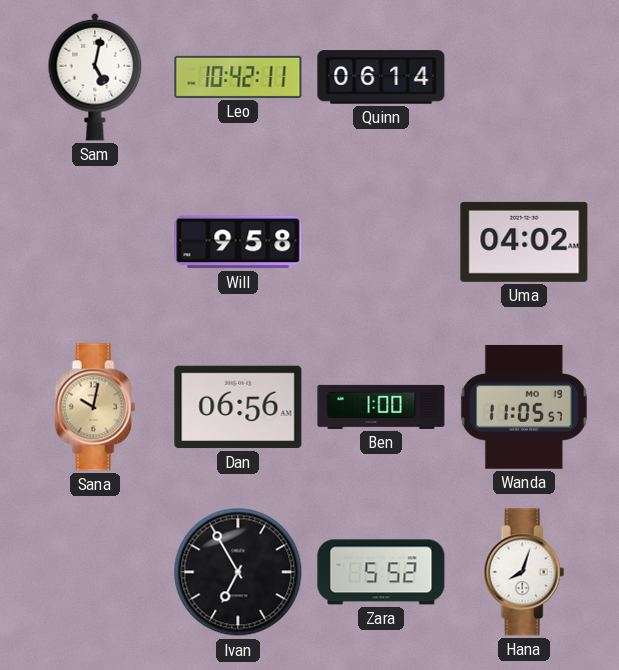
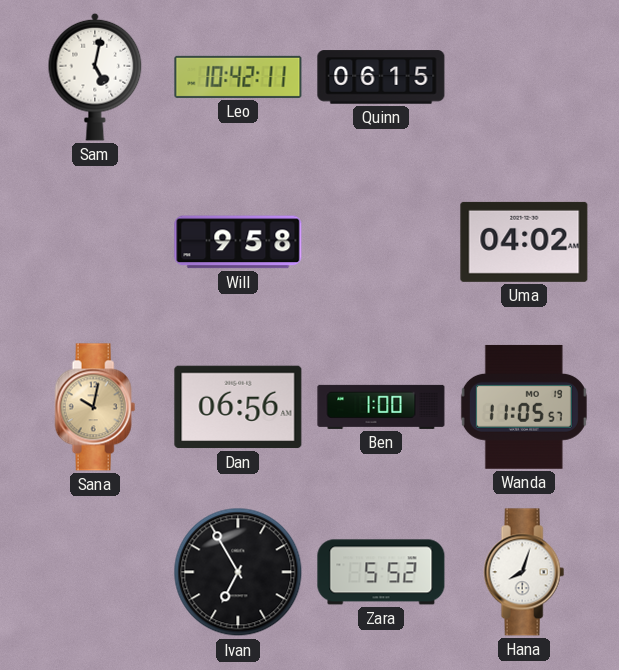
Quinn: 06:14 -> 06:15 (381, 77)
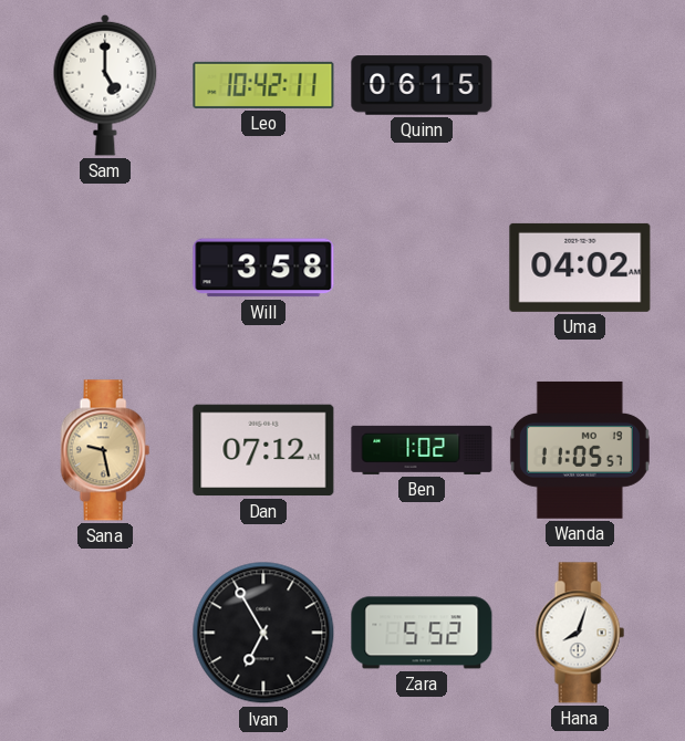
Sam: 5:02 -> 5:00 (105, 85)
Will: 9:58 -> 3:58 (263, 268)
Sana: 10:02 -> 9:28 (105, 450)
Dan: 06:56 -> 07:12 (263, 450)
Ben: 1:00 -> 1:02 (422, 450)
